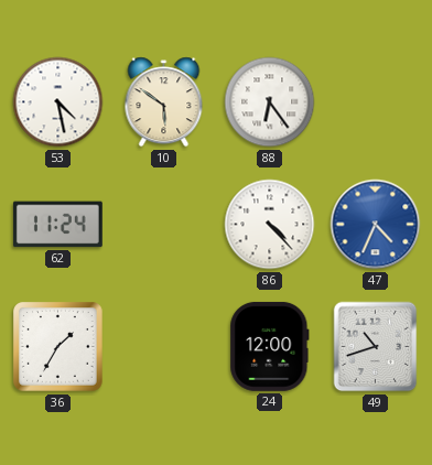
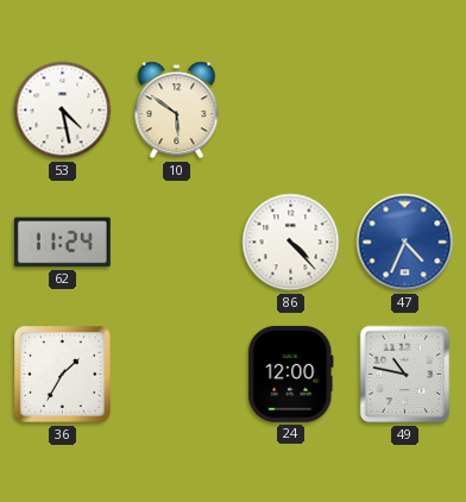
88: 6:24 -> none (270, 102)
49: 10:42 -> 10:47 (405, 375)
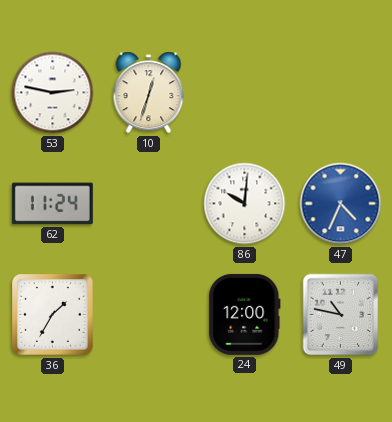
53: 4:28 -> 2:47 (53, 93)
10: 5:51 -> 12:33 (149, 93)
86: 4:23 -> 10:01 (245, 204)
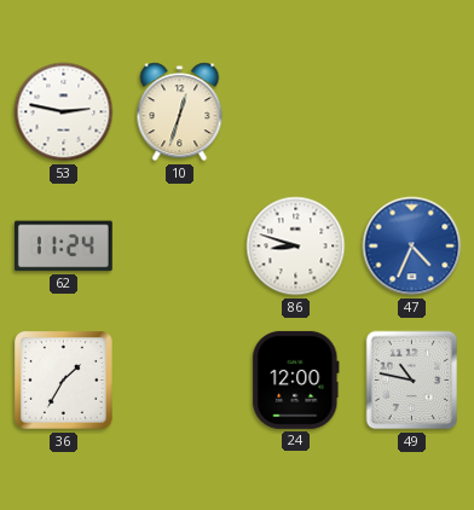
86: 10:01 -> 8:48 (296, 247)
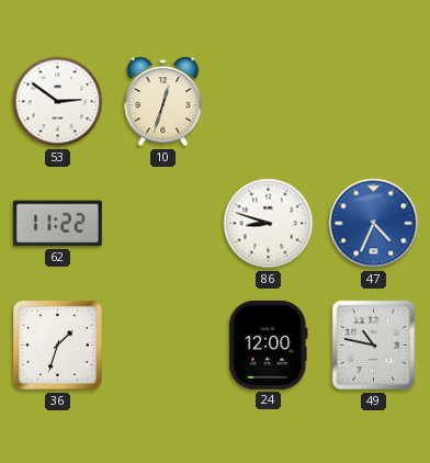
53: 2:47 -> 2:51 (58, 102)
62: 11:24 -> 11:22 (57, 224)
36: 1:35 -> 1:33 (58, 346)
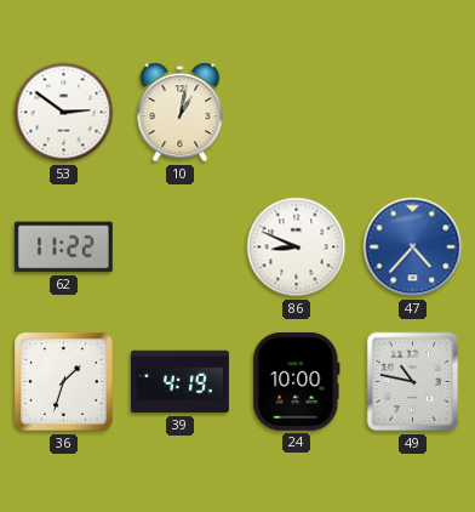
10: 12:33 -> 1:02 (181, 113)
86: 8:48 -> 8:49 (297, 248)
47: 4:34 -> 4:37 (413, 248)
39: none -> 4:19 (179, 382)
24: 12:00 -> 10:00 (297, 381)
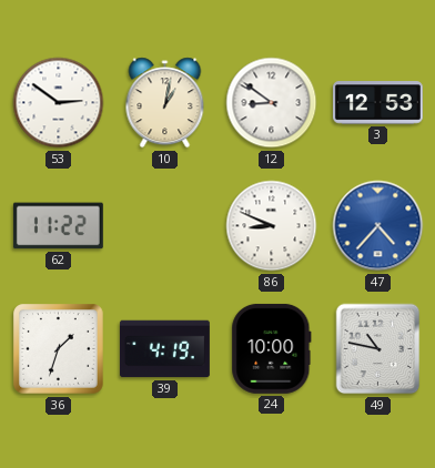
12: none -> 8:51 (272, 103)
3: none -> 12:53 (377, 103)
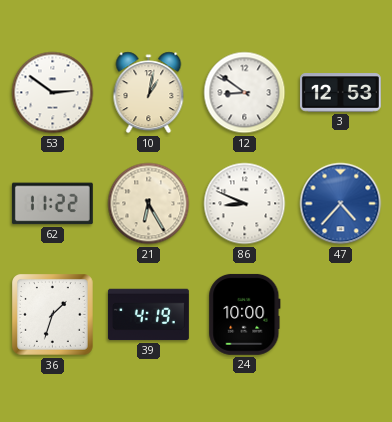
21: none -> 6:25 (149, 204)
49: 10:47 -> none (378, 349)
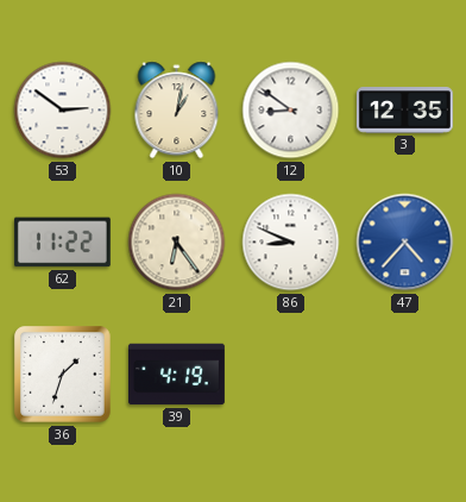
3: 12:53 -> 12:35 (404, 111)
21: 6:25 -> 6:24 (177, 243)
24: 10:00 -> none (245, 314)
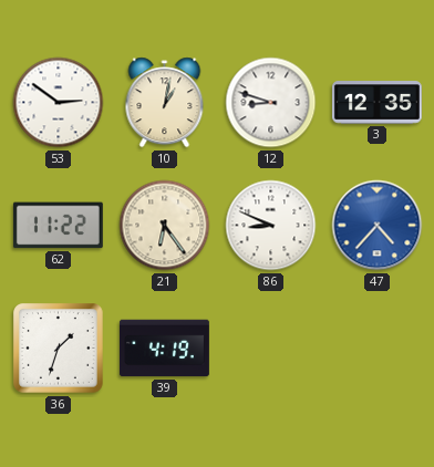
12: 8:51 -> 8:48 (271, 103)
